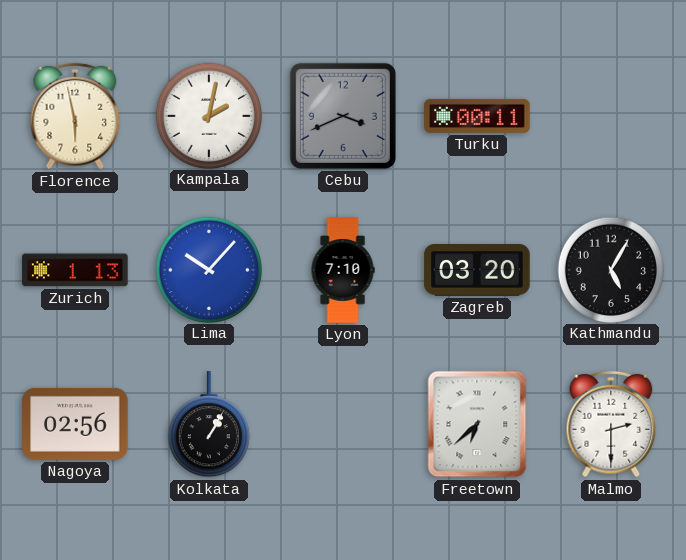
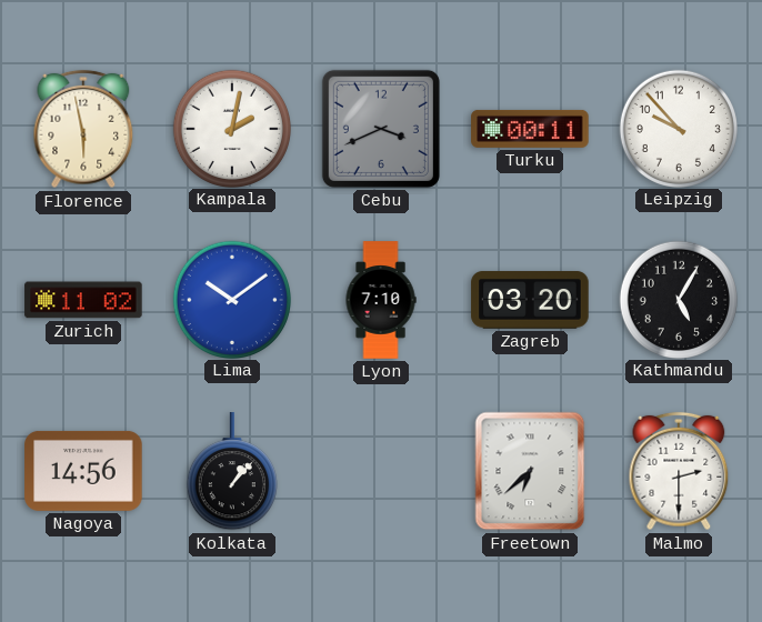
Leipzig: none -> 9:53 (678, 128)
Zurich: 1:13 -> 11:02 (83, 300)
Lima: 10:07 -> 10:09 (231, 299)
Nagoya: 02:56 -> 14:56 (83, 471)
Kolkata: 1:05 -> 1:07 (232, 472)
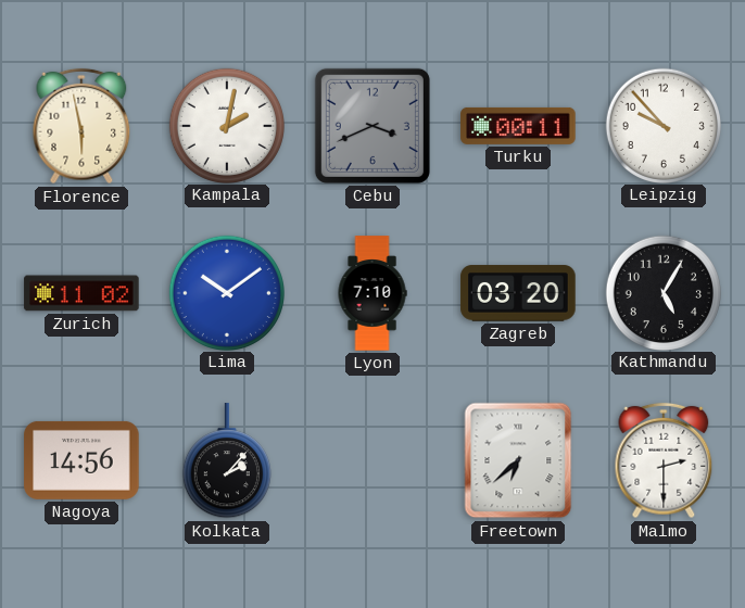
Kolkata: 1:07 -> 2:07 (227, 461)
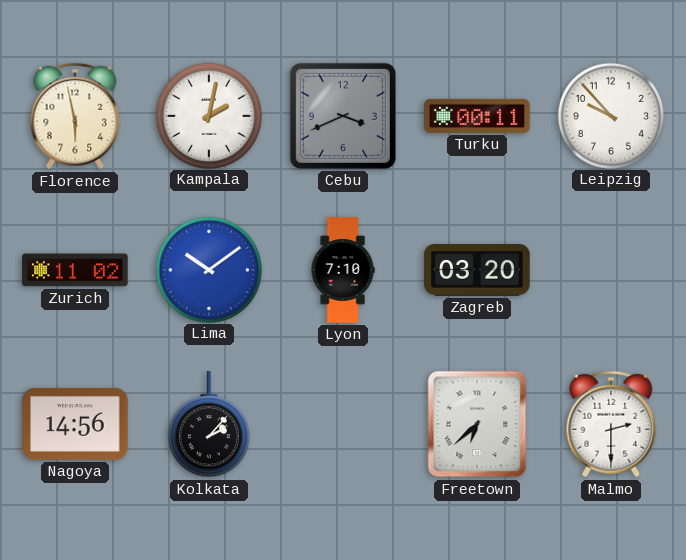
Kathmandu: 5:05 -> none (662, 292)
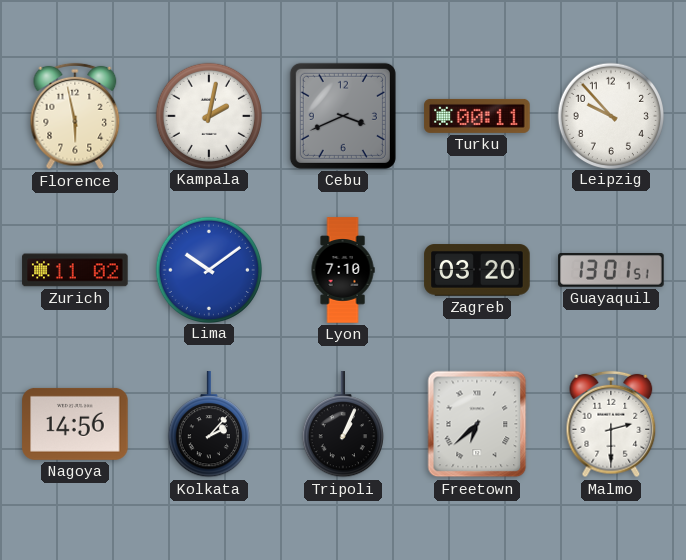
Guayaquil: none -> 13:01 (611, 270)
Tripoli: none -> 1:04 (343, 425)
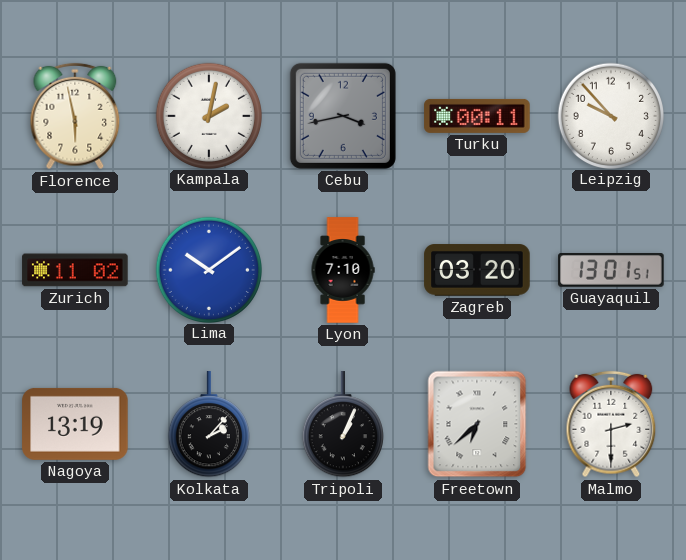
Cebu: 3:41 -> 3:43 (343, 116)
Nagoya: 14:56 -> 13:19 (75, 424)
